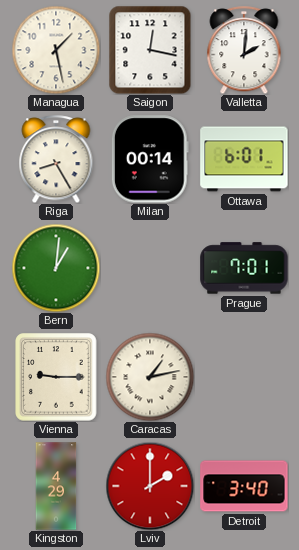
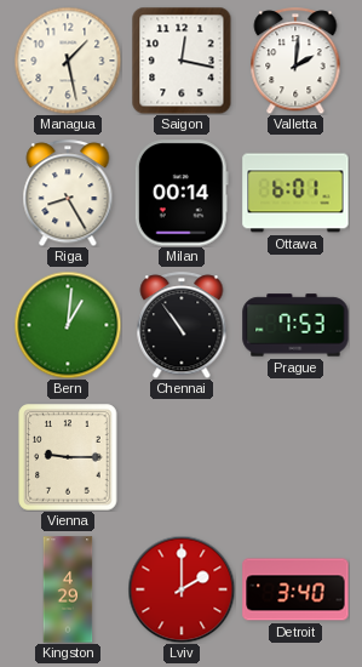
Chennai: none -> 10:54 (182, 325)
Prague: 7:01 -> 7:53 (295, 325)
Caracas: 1:13 -> none (150, 377)
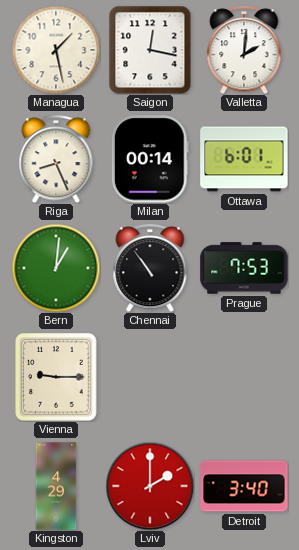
Riga: 8:25 -> 8:26 (56, 159)
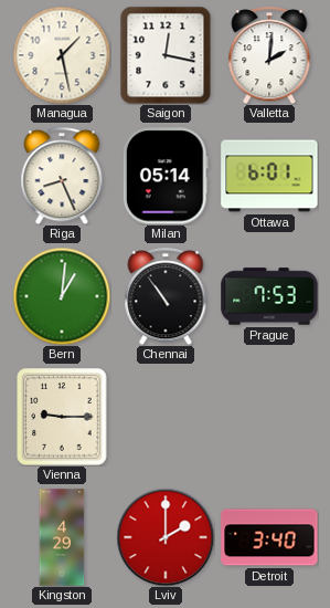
Milan: 00:14 -> 05:14 (166, 176)
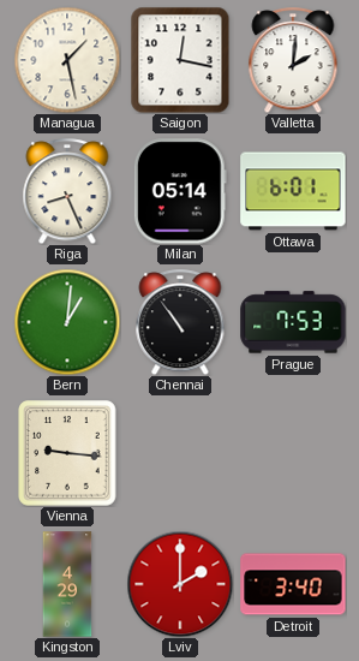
Vienna: 9:15 -> 9:16 (67, 453)
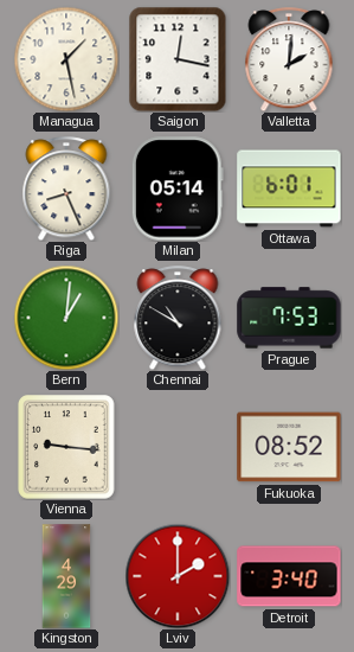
Chennai: 10:54 -> 10:50 (178, 318)
Fukuoka: none -> 08:52 (289, 447)
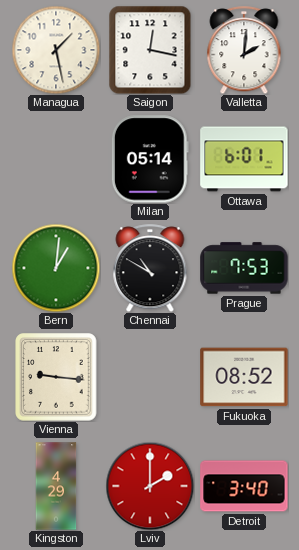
Riga: 8:26 -> none (66, 188)
